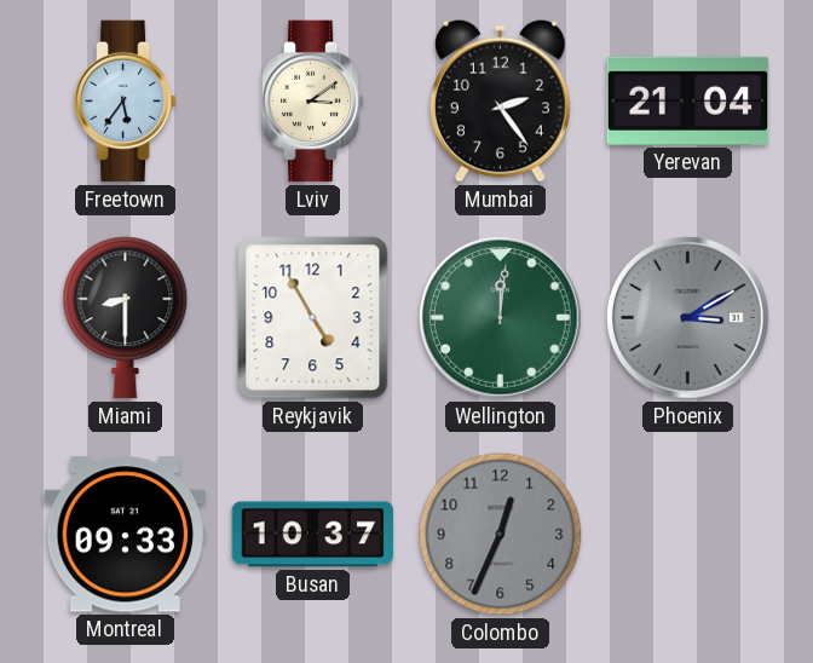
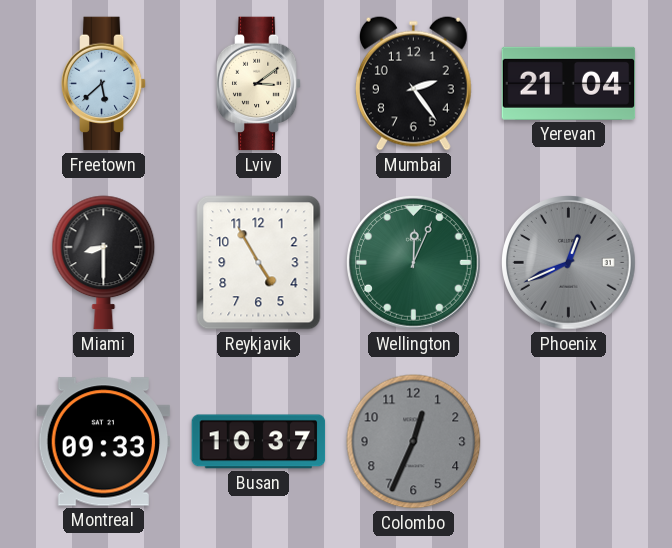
Freetown: 5:36 -> 5:38 (104, 84)
Wellington: 12:01 -> 12:04 (414, 263)
Phoenix: 3:10 -> 12:41 (569, 263)
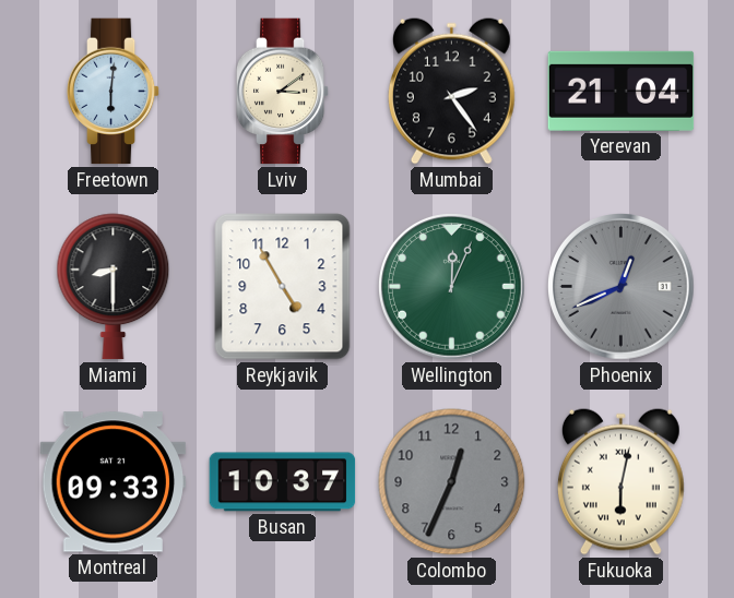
Freetown: 5:38 -> 6:01 (114, 92)
Fukuoka: none -> 6:02 (620, 481)
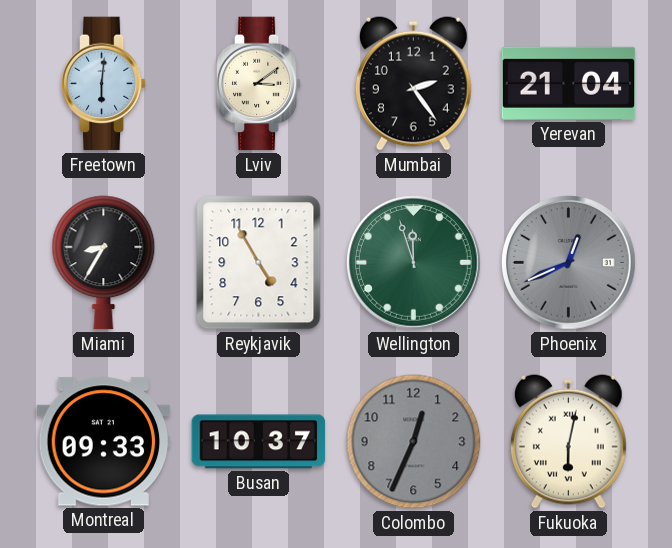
Miami: 8:30 -> 8:35 (104, 263)
Wellington: 12:04 -> 11:57 (414, 263)
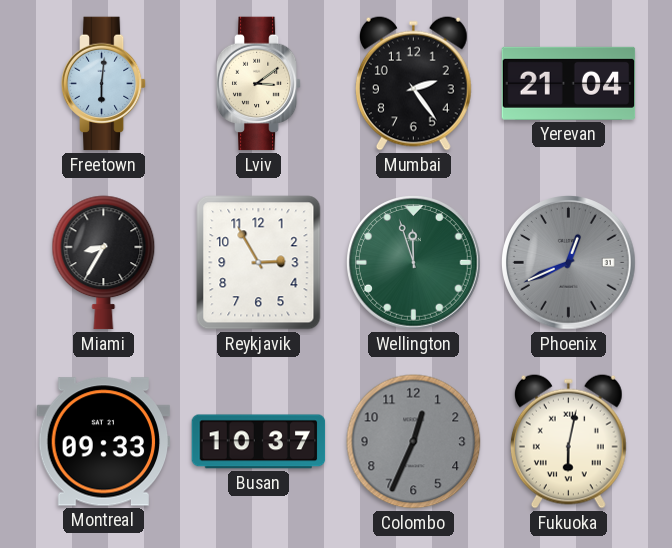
Reykjavik: 4:55 -> 2:55 (259, 263)
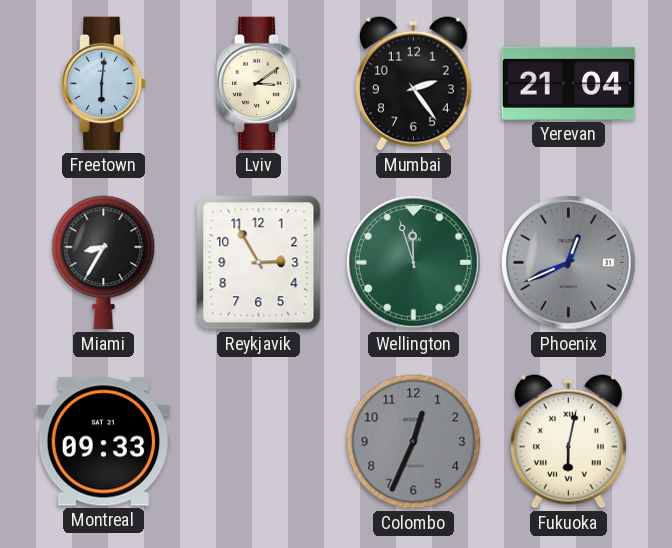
Busan: 10:37 -> none (259, 442)
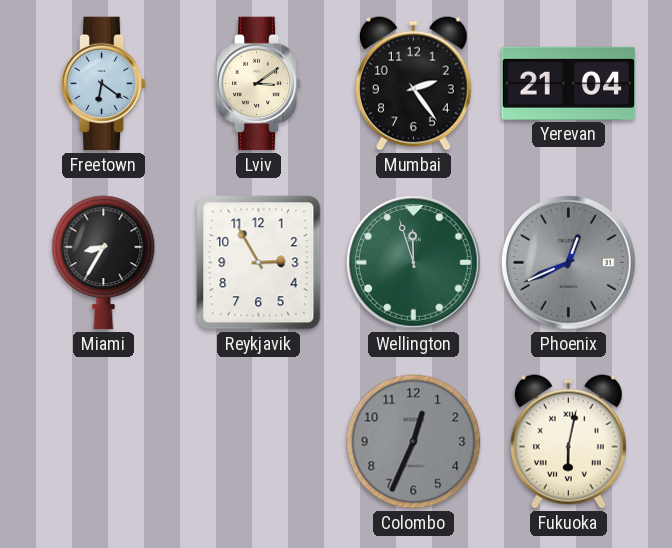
Freetown: 6:01 -> 6:21 (104, 84)
Montreal: 09:33 -> none (104, 442)
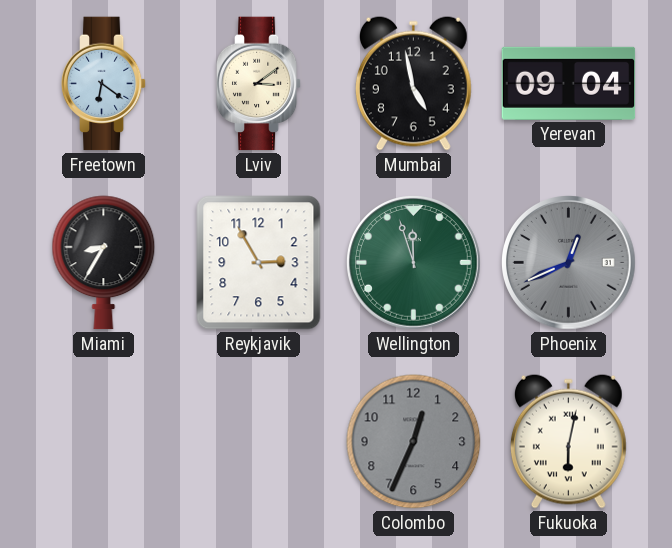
Mumbai: 2:24 -> 4:58 (413, 83)
Yerevan: 21:04 -> 09:04 (569, 83)
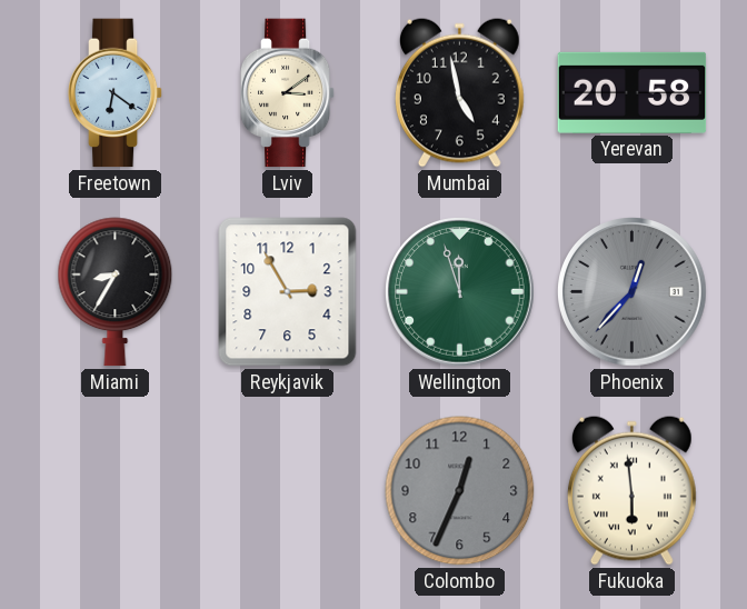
Yerevan: 09:04 -> 20:58 (633, 92)
Phoenix: 12:41 -> 12:37 (633, 292)
Fukuoka: 6:02 -> 5:59 (631, 490)
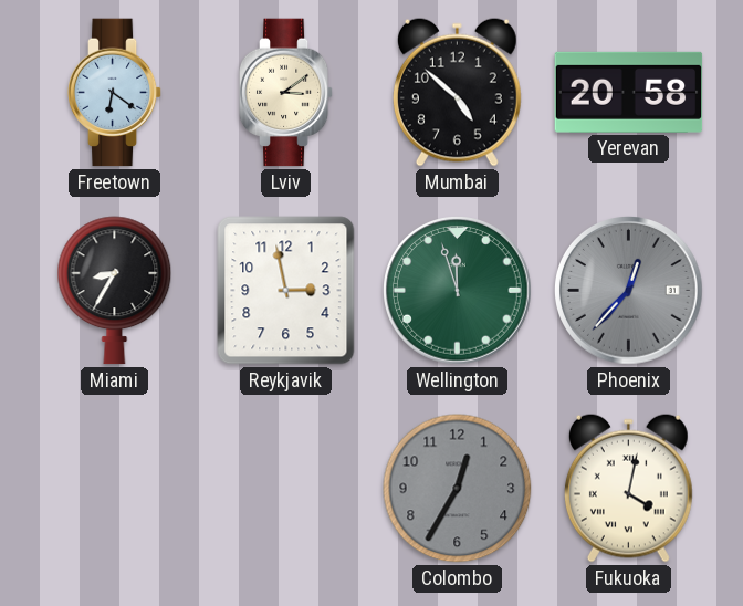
Mumbai: 4:58 -> 4:52 (457, 92)
Reykjavik: 2:55 -> 2:58 (286, 291)
Colombo: 12:34 -> 12:35 (458, 489)
Fukuoka: 5:59 -> 4:02 (628, 488)
